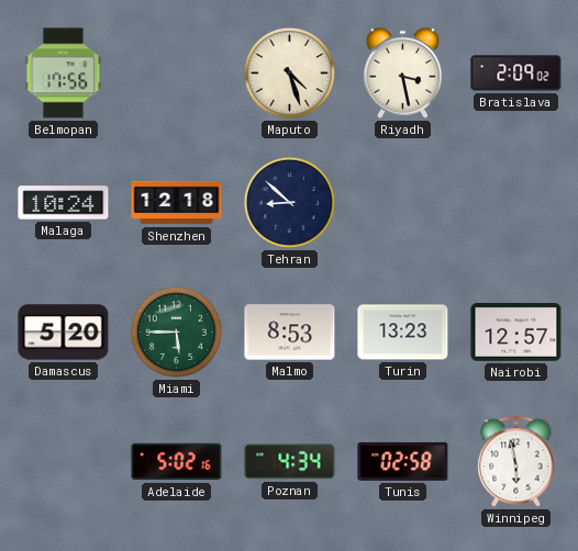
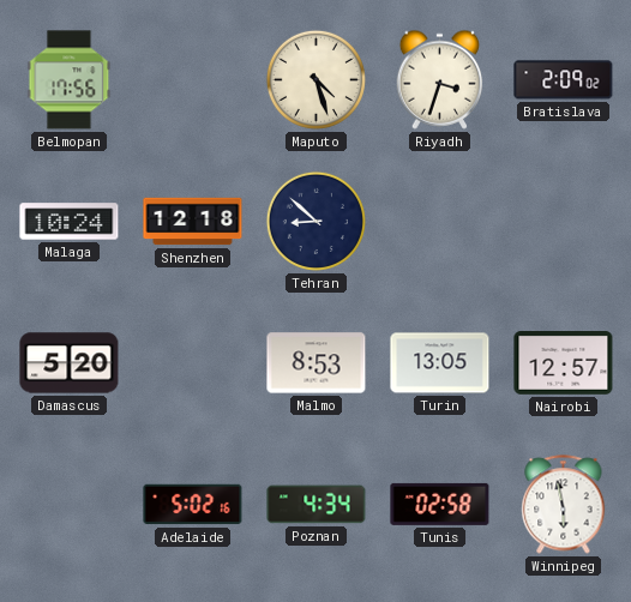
Riyadh: 3:28 -> 3:33 (440, 79)
Miami: 5:45 -> none (176, 331)
Turin: 13:23 -> 13:05 (440, 363)
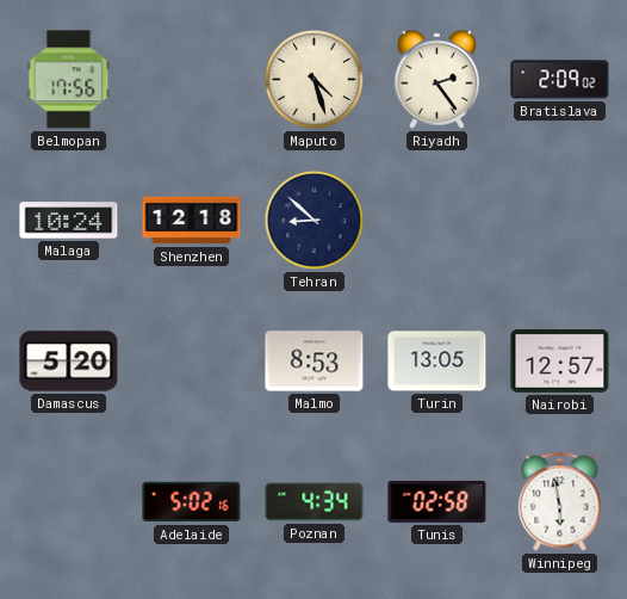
Riyadh: 3:33 -> 2:24 (437, 79)
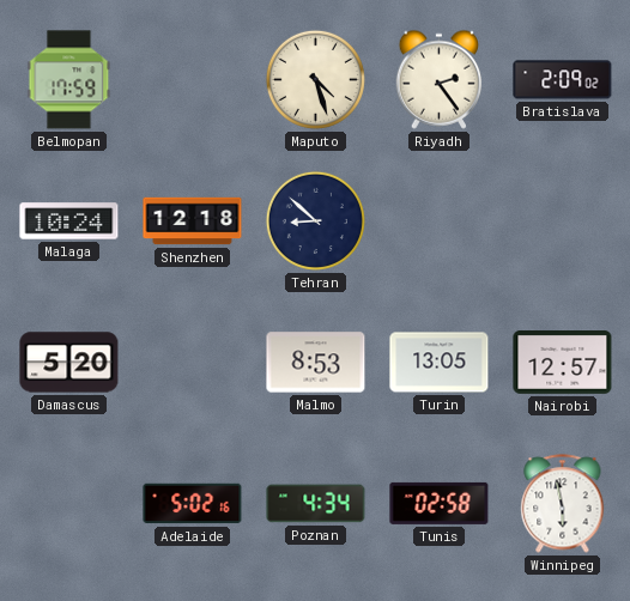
Belmopan: 17:56 -> 17:59 (69, 80)
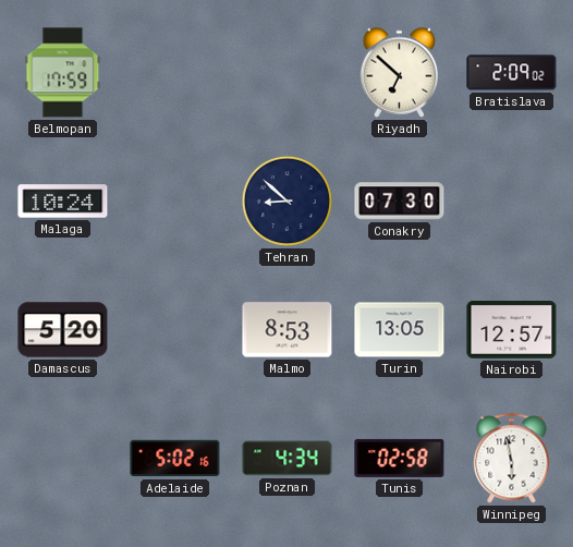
Maputo: 4:27 -> none (315, 79)
Riyadh: 2:24 -> 6:52 (400, 72)
Shenzhen: 12:18 -> none (193, 221)
Conakry: none -> 07:30 (400, 202)
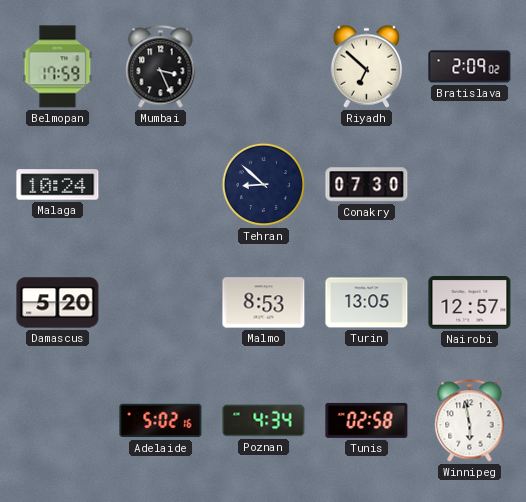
Mumbai: none -> 3:26 (161, 67)
